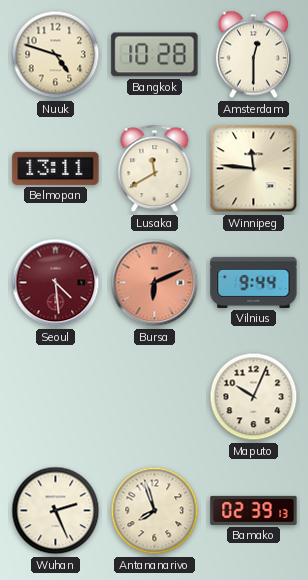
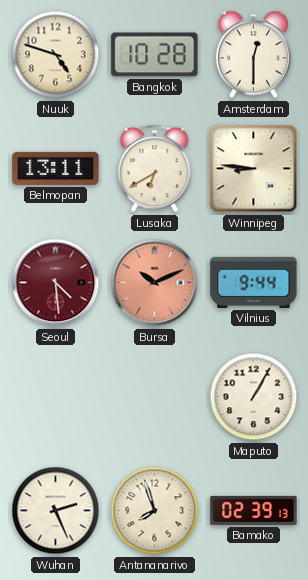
Lusaka: 11:40 -> 6:40 (155, 169)
Winnipeg: 11:46 -> 8:46 (254, 169)
Bursa: 6:11 -> 10:11 (155, 283)
Maputo: 10:04 -> 1:05 (254, 397)
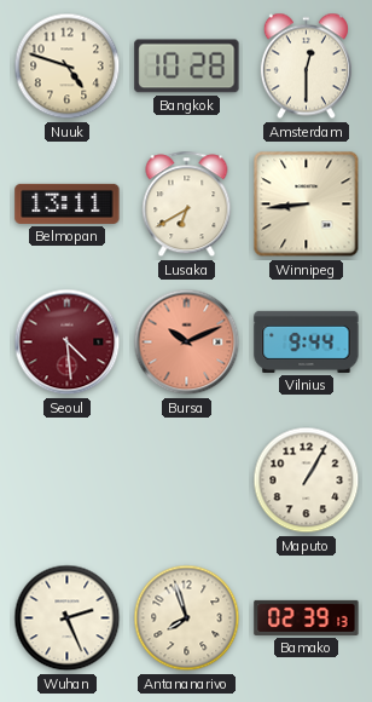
Winnipeg: 8:46 -> 8:44 (307, 205)
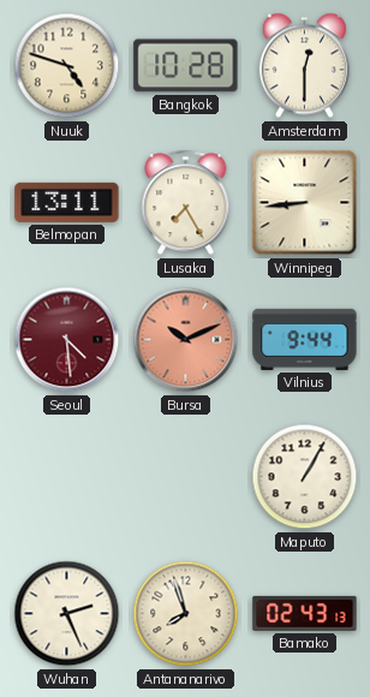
Lusaka: 6:40 -> 7:25 (186, 203)
Bamako: 02:39 -> 02:43 (305, 613)
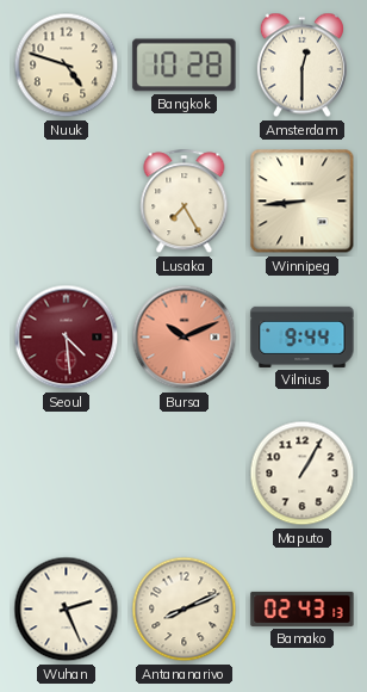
Belmopan: 13:11 -> none (67, 202)
Antananarivo: 7:57 -> 8:11 (185, 610)
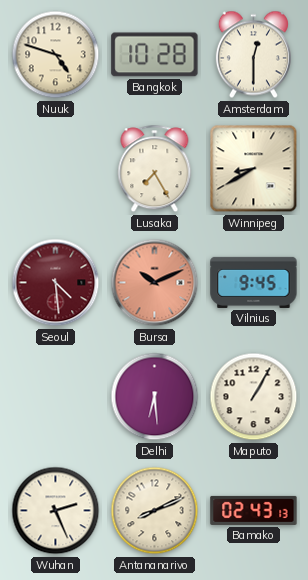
Winnipeg: 8:44 -> 8:40 (254, 169)
Vilnius: 9:44 -> 9:45 (254, 282)
Delhi: none -> 6:29 (155, 397)
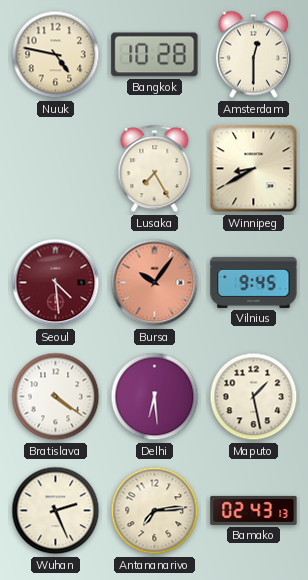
Nuuk: 4:48 -> 4:47 (56, 55)
Bursa: 10:11 -> 10:06 (155, 283)
Bratislava: none -> 4:21 (56, 397)
Maputo: 1:05 -> 1:28 (254, 397)
Antananarivo: 8:11 -> 7:14 (155, 511)
